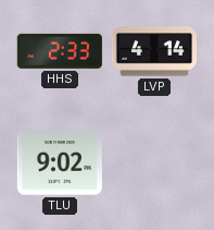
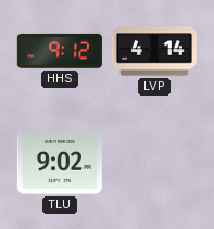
HHS: 2:33 -> 9:12 (60, 51)
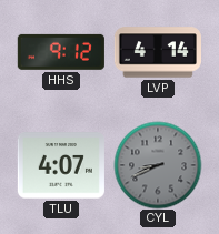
TLU: 9:02 -> 4:07 (61, 165)
CYL: none -> 8:41 (158, 165)
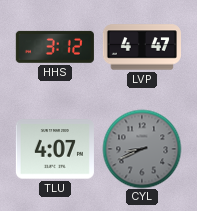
HHS: 9:12 -> 3:12 (55, 47)
LVP: 4:14 -> 4:47 (142, 47)
